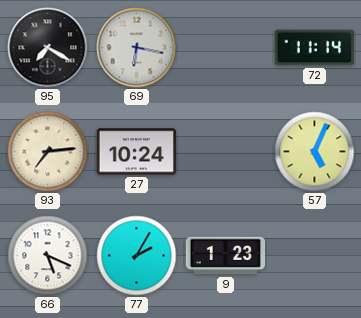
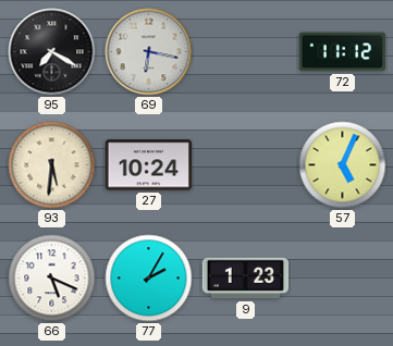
72: 11:14 -> 11:12 (343, 52)
93: 7:14 -> 5:31 (52, 165)
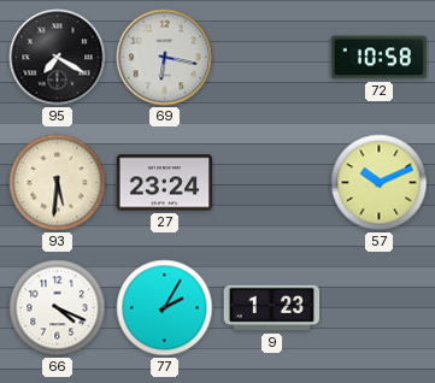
72: 11:12 -> 10:58 (380, 58)
27: 10:24 -> 23:24 (165, 183)
57: 5:04 -> 10:11 (380, 183)
66: 5:19 -> 4:19 (58, 308)
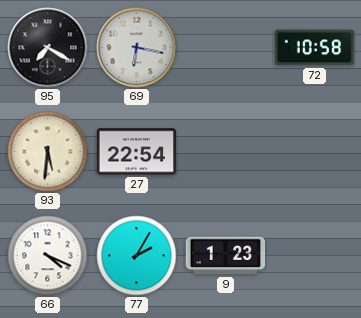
27: 23:24 -> 22:54 (137, 152)
57: 10:11 -> none (380, 183)
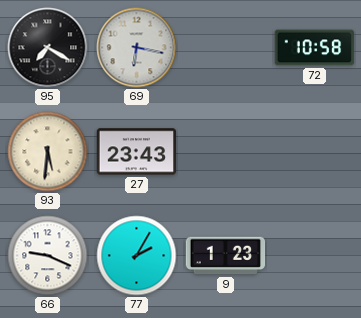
27: 22:54 -> 23:43 (137, 152)
66: 4:19 -> 9:19 (48, 256)
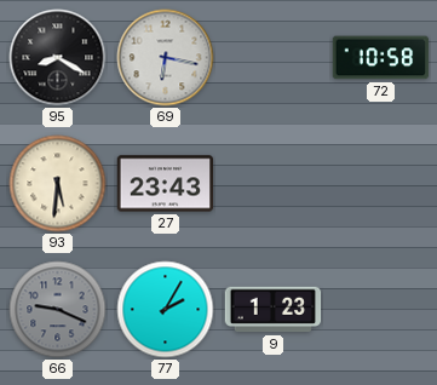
95: 7:20 -> 8:20 (58, 58)
66 dial: white -> grey (58, 310)
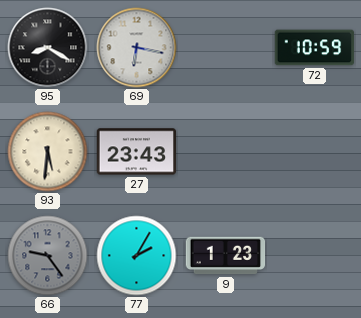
72: 10:58 -> 10:59 (315, 48)
66: 9:19 -> 9:24 (48, 256)
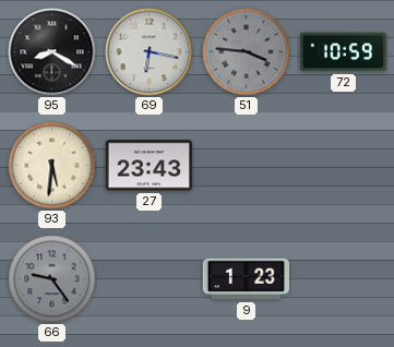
51: none -> 3:46 (247, 52)
77: 2:05 -> none (137, 256)
